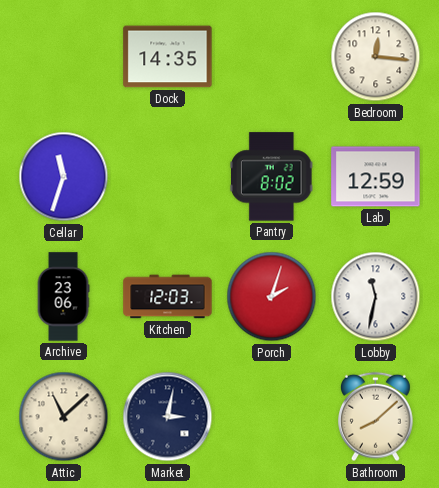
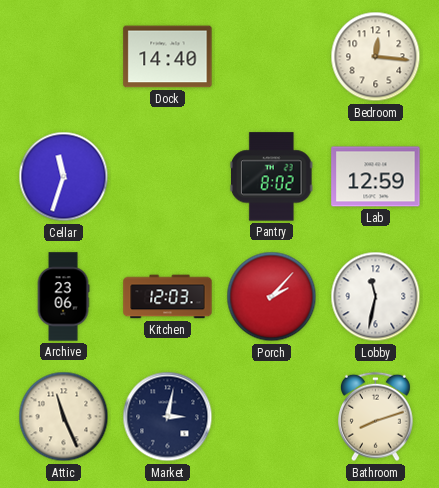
Dock: 14:35 -> 14:40 (168, 57)
Porch: 2:03 -> 2:07 (272, 297)
Attic: 11:08 -> 11:26 (64, 417)
Bathroom: 8:08 -> 8:12 (376, 417)
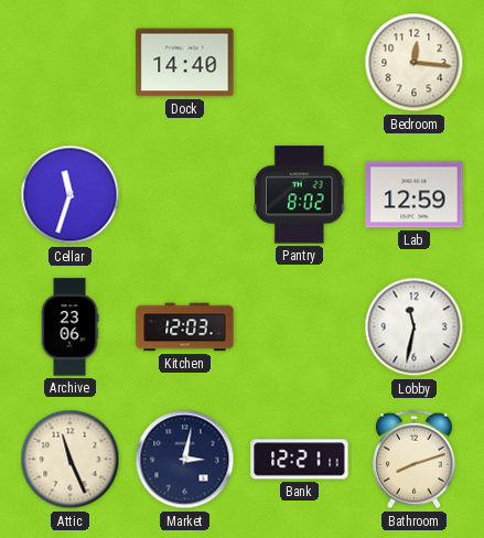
Porch: 2:07 -> none (272, 297)
Bank: none -> 12:21 (300, 460)
